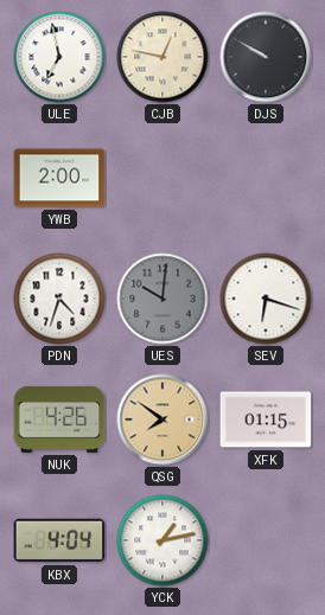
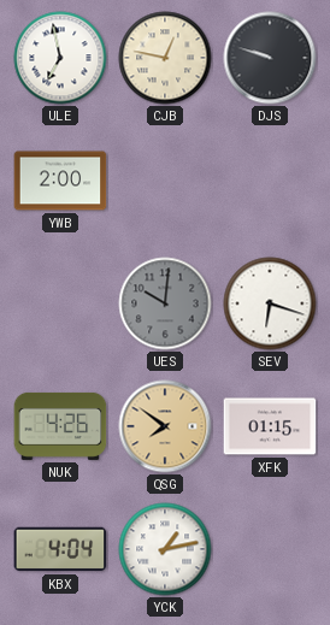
DJS: 9:50 -> 9:48 (270, 58)
PDN: 4:33 -> none (59, 299)
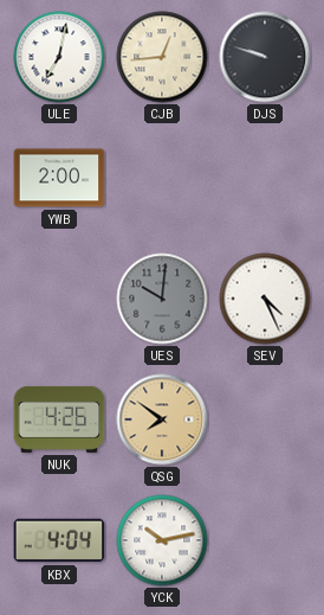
ULE: 6:58 -> 7:02 (59, 57)
CJB: 12:47 -> 12:44 (162, 57)
SEV: 6:18 -> 4:26 (265, 299)
XFK: 01:15 -> none (270, 426)
YCK: 1:13 -> 10:13 (162, 540)
